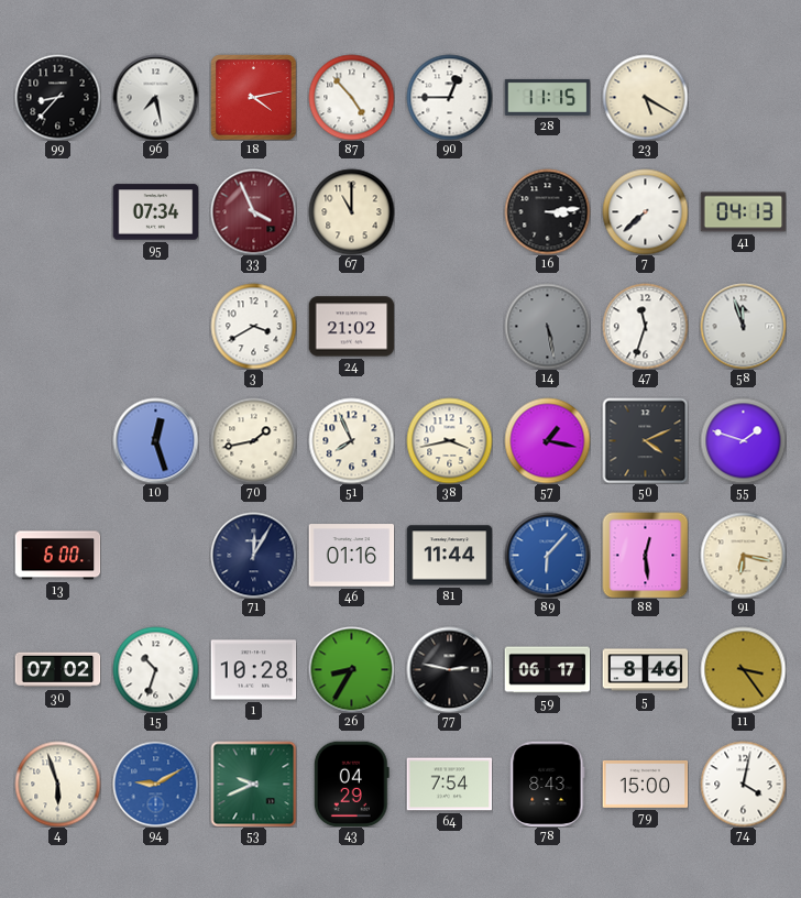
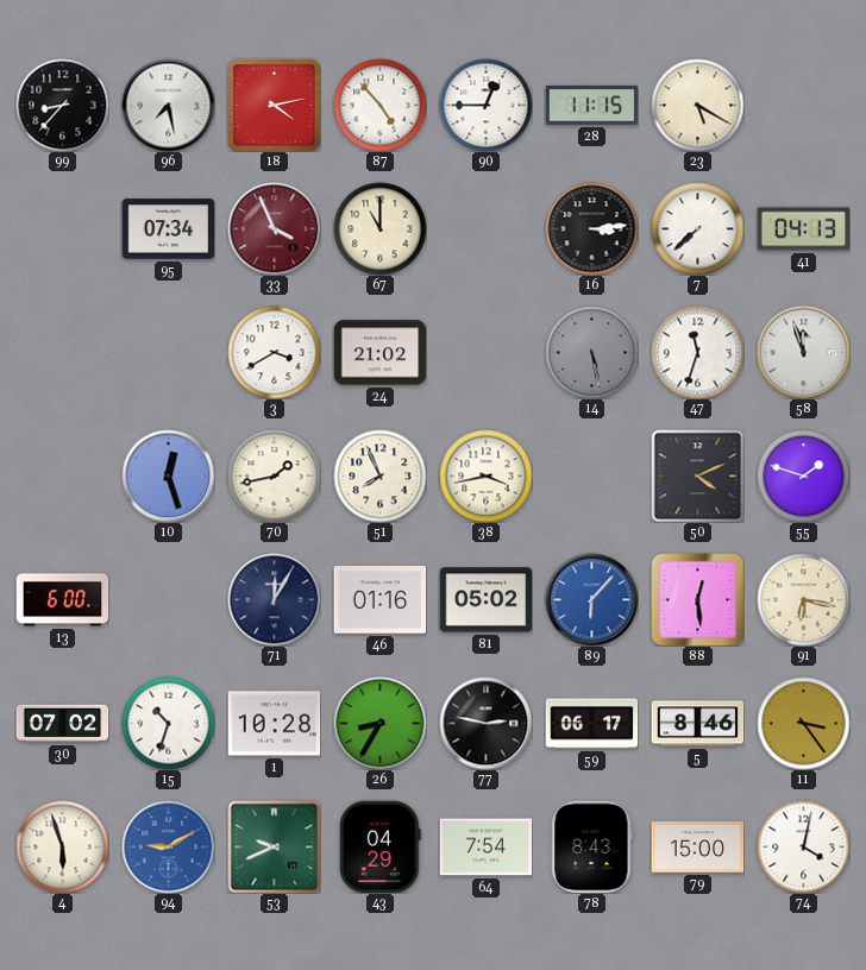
57: 1:17 -> none (547, 440)
81: 11:44 -> 05:02 (485, 600)
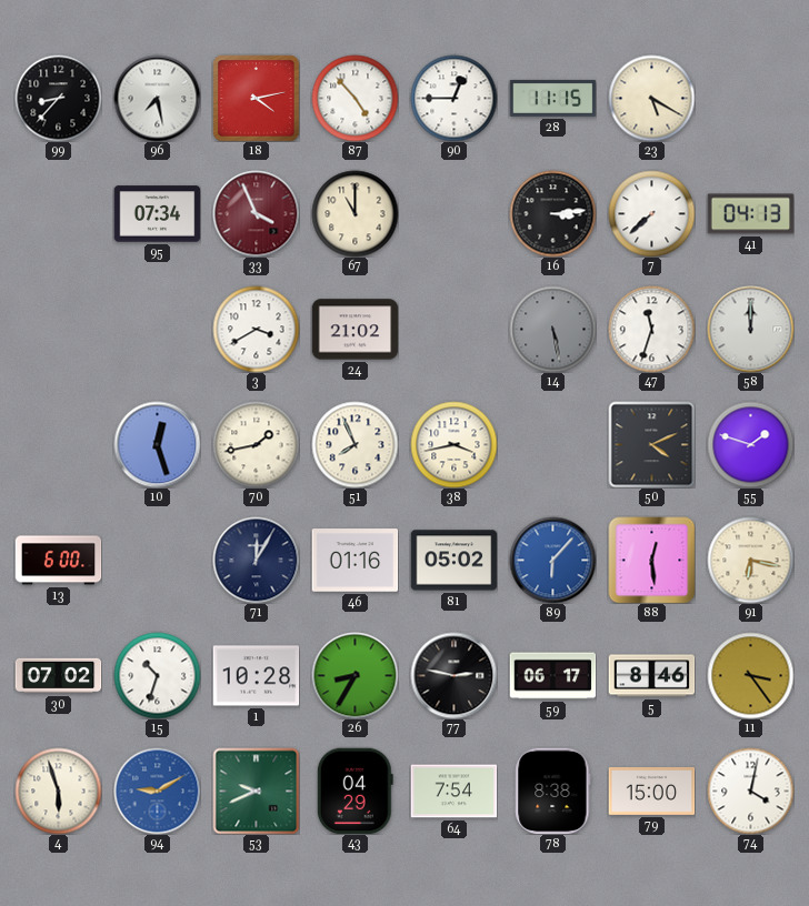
58: 11:57 -> 12:00 (750, 329)
78: 8:43 -> 8:38 (553, 791)
